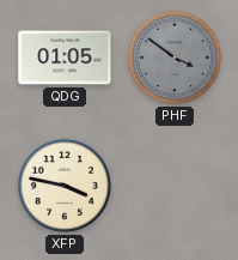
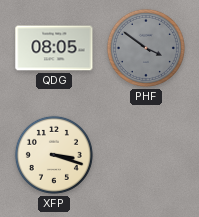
QDG: 01:05 -> 08:05 (54, 48)
XFP: 3:47 -> 3:18 (54, 155)
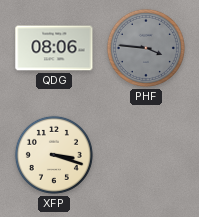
QDG: 08:05 -> 08:06 (54, 48)
PHF: 3:51 -> 3:46 (146, 48)
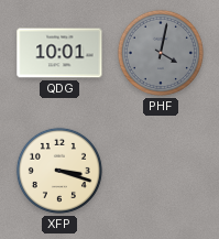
QDG: 08:06 -> 10:01 (59, 53)
PHF: 3:46 -> 4:02 (161, 53)
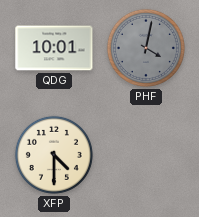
XFP: 3:18 -> 4:30 (54, 155)
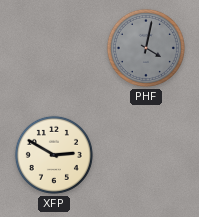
QDG: 10:01 -> none (54, 48)
XFP: 4:30 -> 2:50 (54, 155)
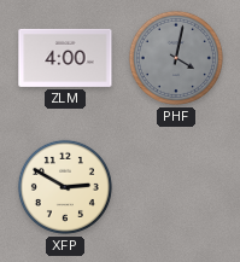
ZLM: none -> 4:00 (65, 58)
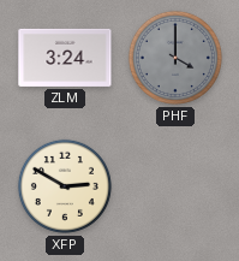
ZLM: 4:00 -> 3:24 (65, 58)
PHF: 4:02 -> 4:00 (175, 58)
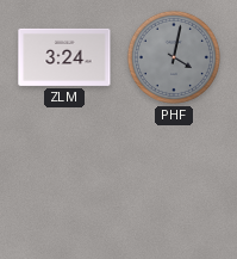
PHF: 4:00 -> 4:02 (174, 57)
XFP: 2:50 -> none (65, 186)
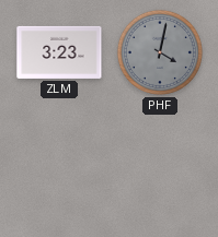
ZLM: 3:24 -> 3:23 (59, 52)
